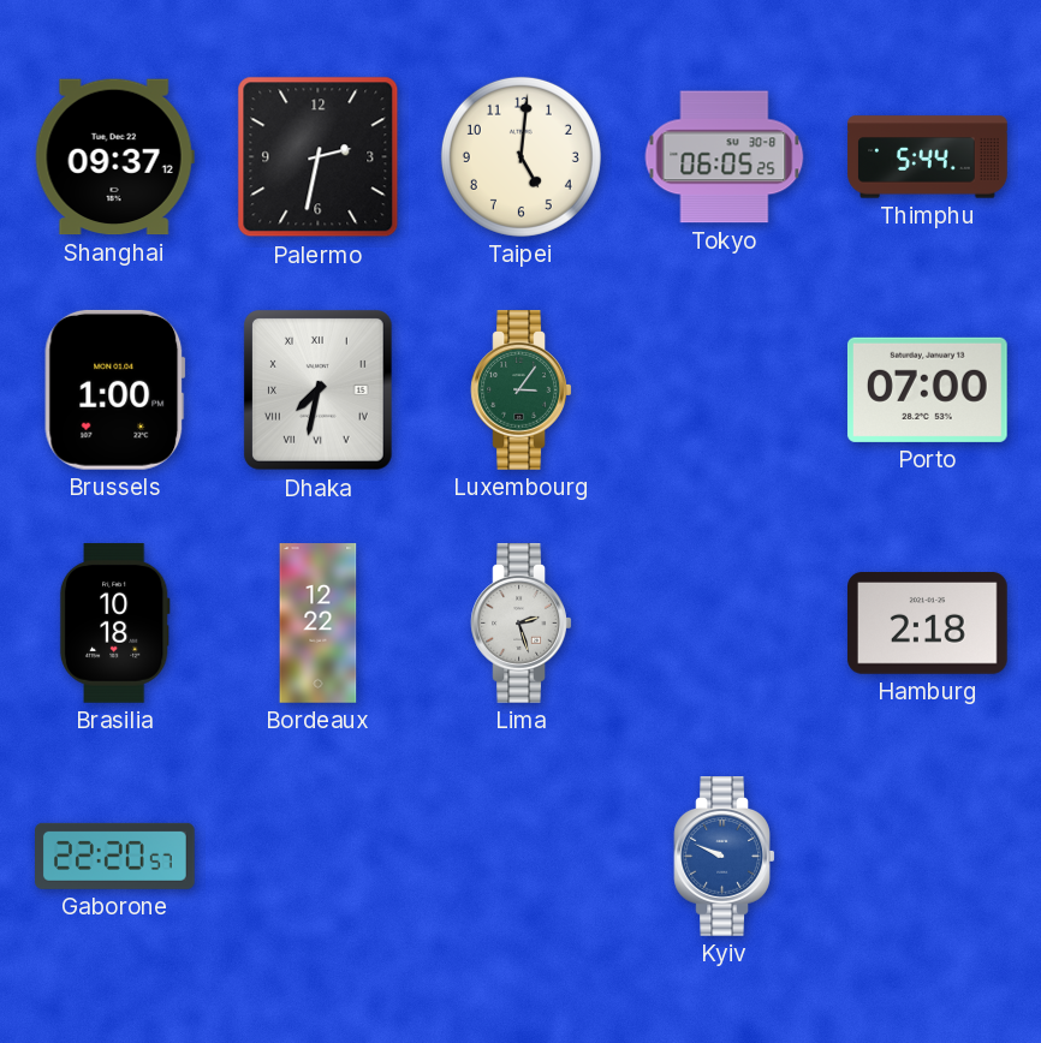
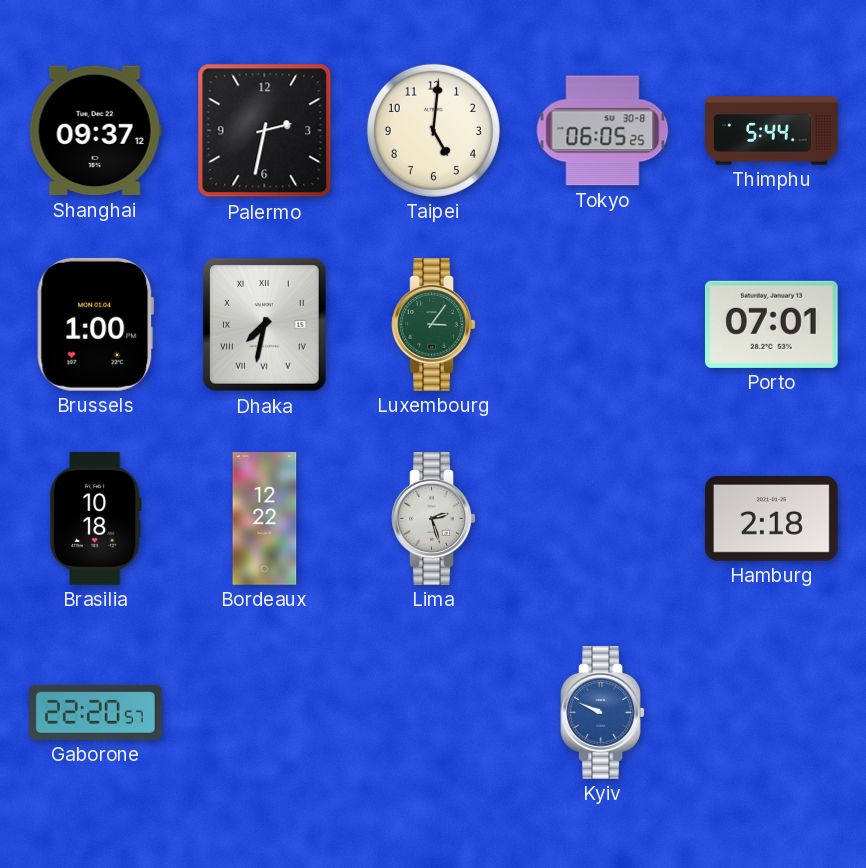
Porto: 07:00 -> 07:01 (771, 324)
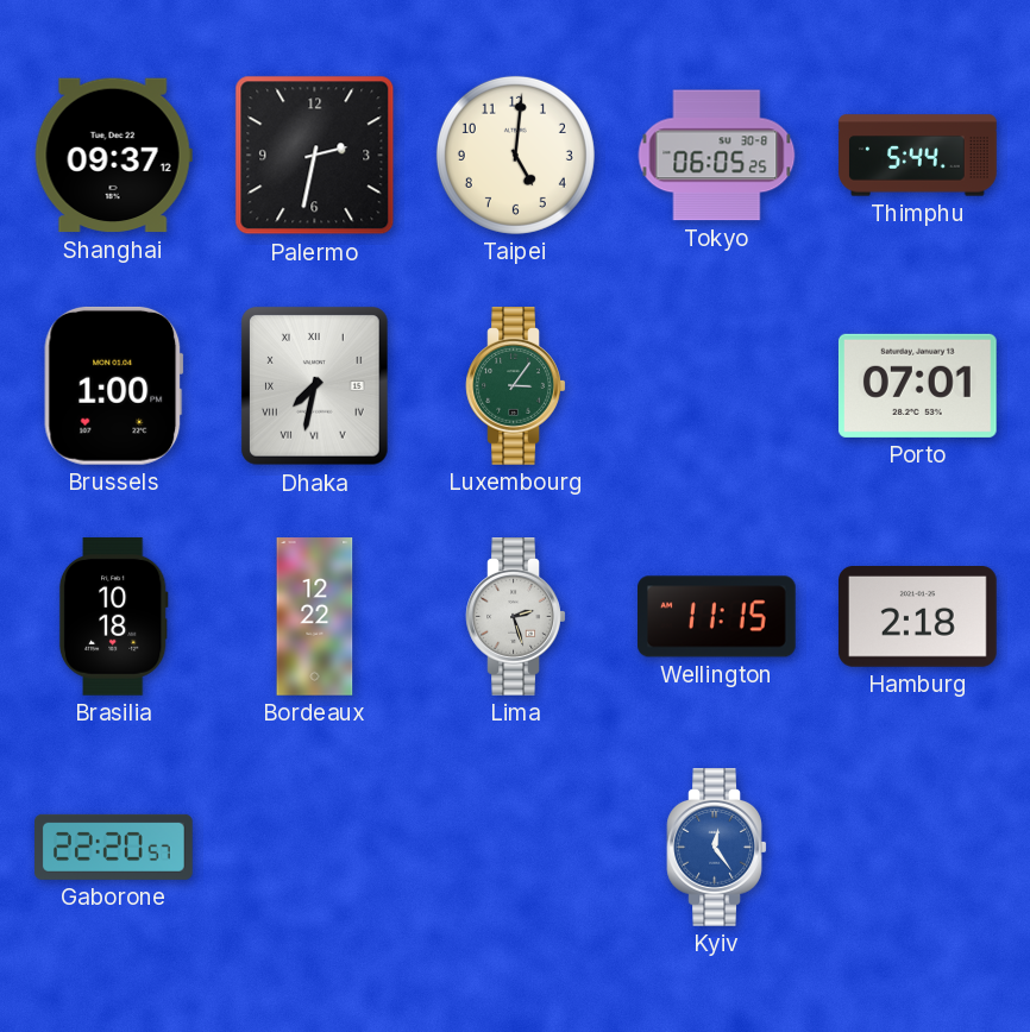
Wellington: none -> 11:15 (717, 617)
Kyiv: 9:49 -> 12:24 (717, 848)
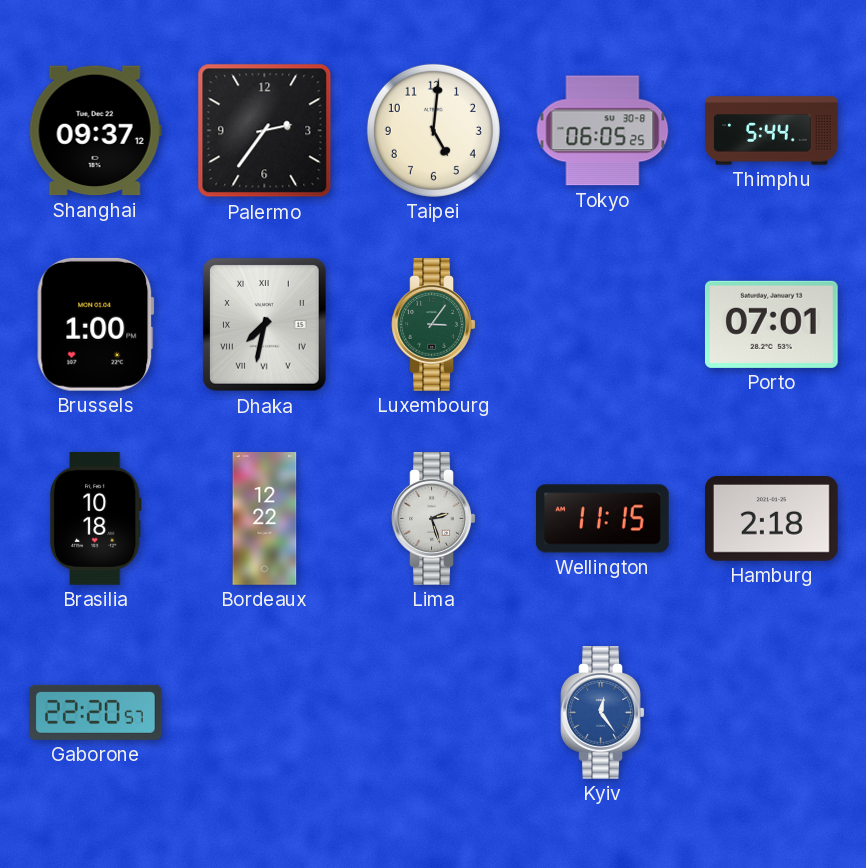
Palermo: 2:32 -> 2:36 (265, 131)
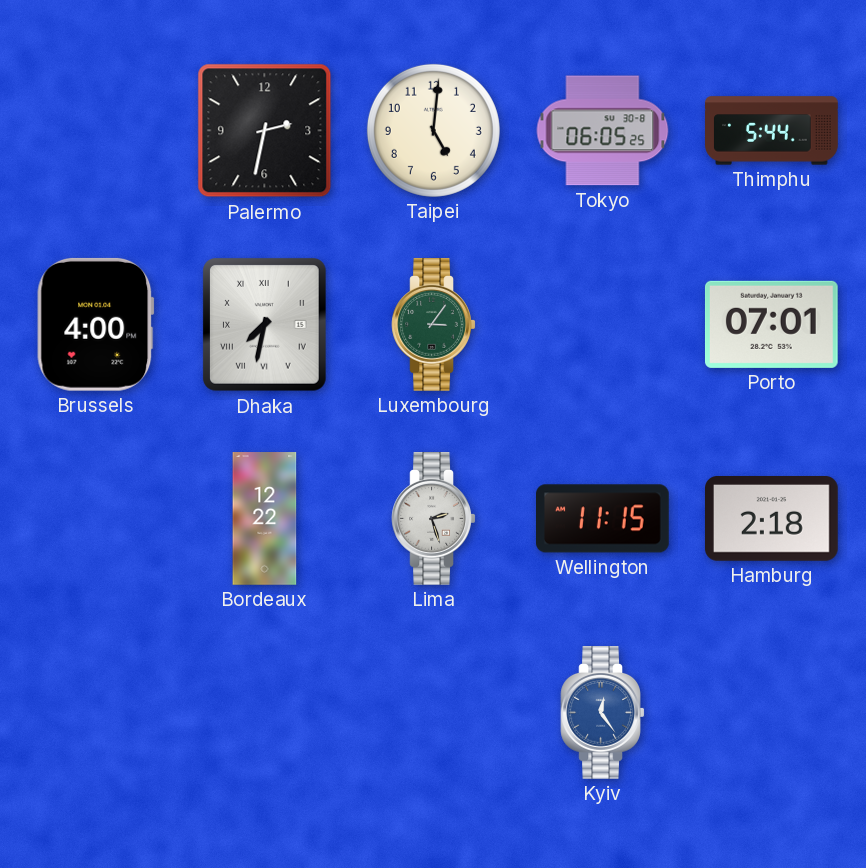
Shanghai: 09:37 -> none (95, 131)
Palermo: 2:36 -> 2:32 (265, 131)
Brussels: 1:00 -> 4:00 (96, 324)
Brasilia: 10:18 -> none (95, 518)
Gaborone: 22:20 -> none (96, 712)
